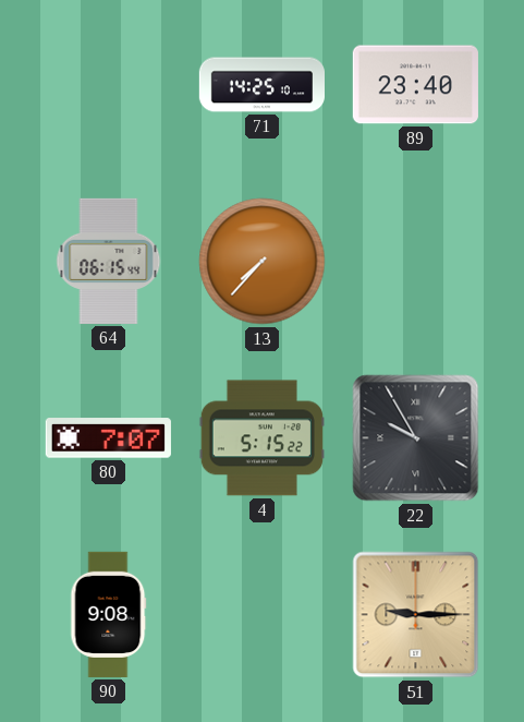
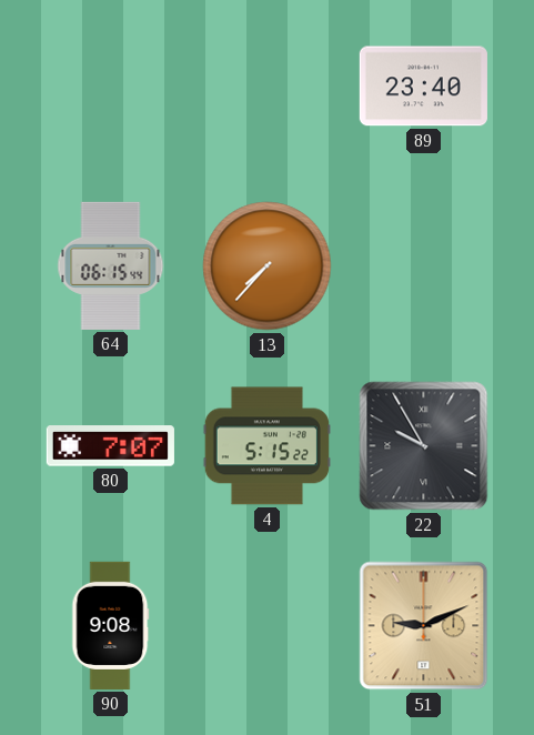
71: 14:25 -> none (261, 85)
51: 9:15 -> 9:11 (424, 626)
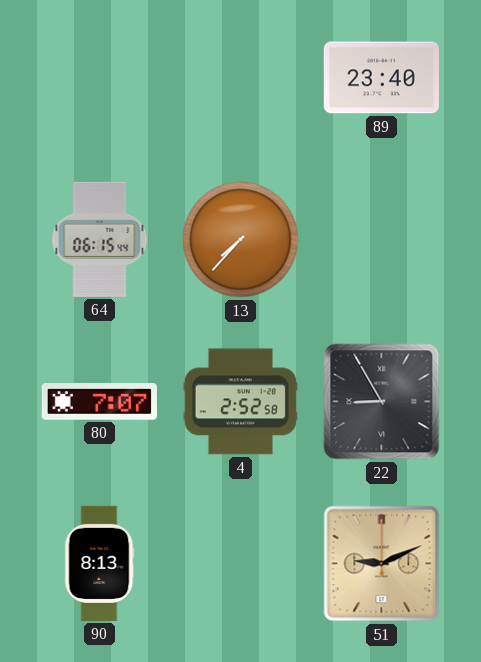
4: 5:15 -> 2:52 (240, 402)
22: 9:55 -> 8:55 (382, 402)
90: 9:08 -> 8:13 (100, 563)
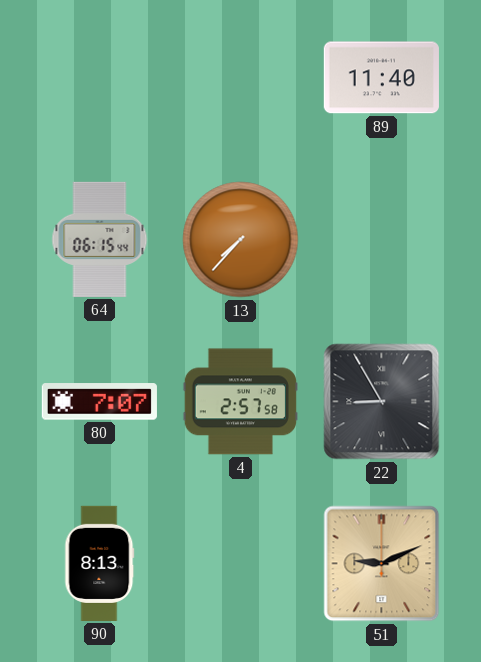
89: 23:40 -> 11:40 (381, 78)
4: 2:52 -> 2:57 (240, 402)
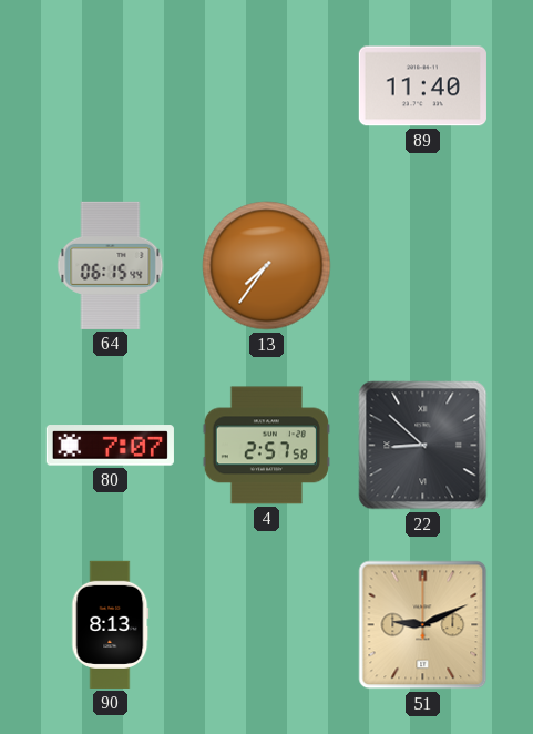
13: 7:37 -> 7:36 (267, 266)
22: 8:55 -> 8:52 (423, 446)
